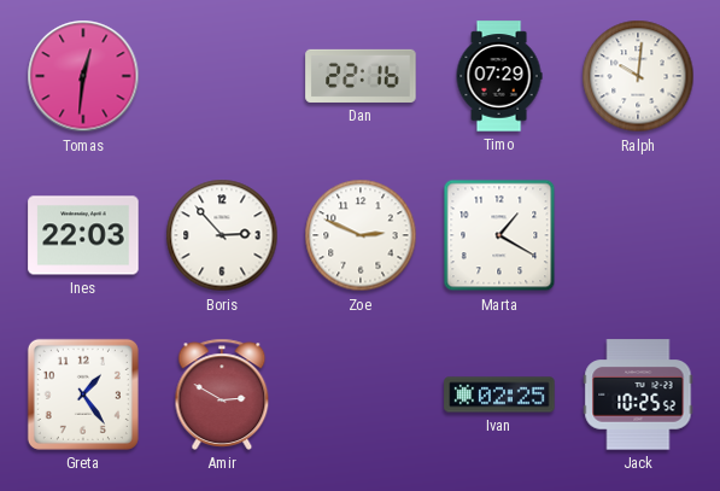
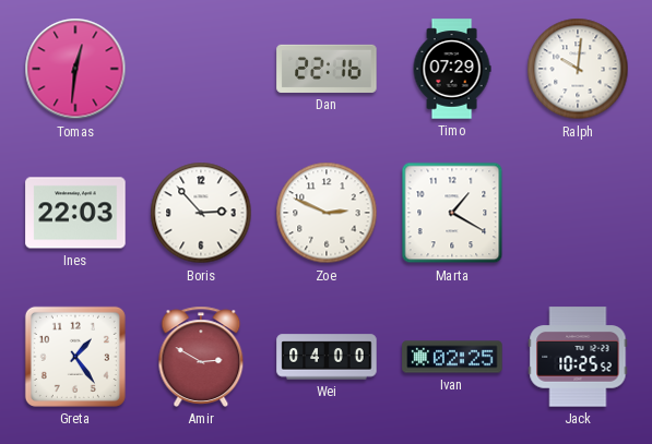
Wei: none -> 04:00 (327, 357)
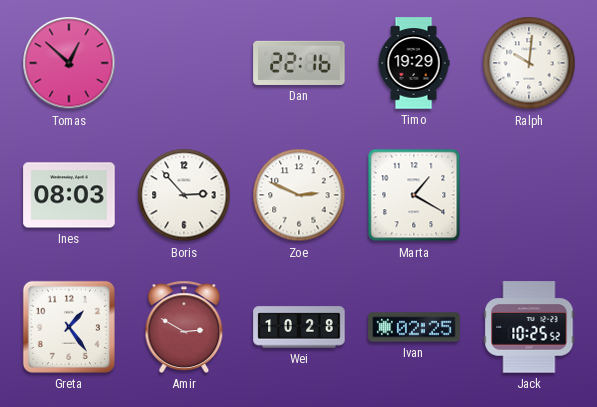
Tomas: 12:31 -> 12:52 (69, 63)
Timo: 07:29 -> 19:29 (414, 63)
Ines: 22:03 -> 08:03 (69, 195)
Wei: 04:00 -> 10:28 (299, 327)
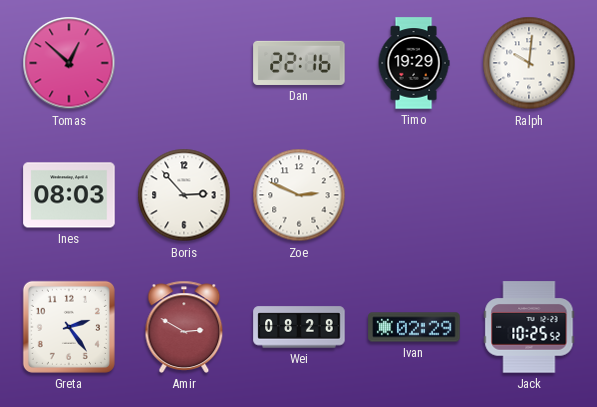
Marta: 1:20 -> none (414, 195)
Greta: 1:24 -> 2:24 (69, 327)
Wei: 10:28 -> 08:28 (299, 327)
Ivan: 02:25 -> 02:29 (414, 327)
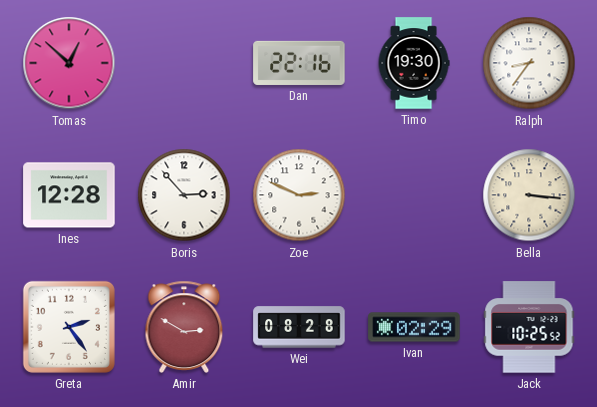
Timo: 19:29 -> 19:30 (414, 63)
Ralph: 10:01 -> 8:36 (529, 63)
Ines: 08:03 -> 12:28 (69, 195)
Bella: none -> 3:16 (529, 195)
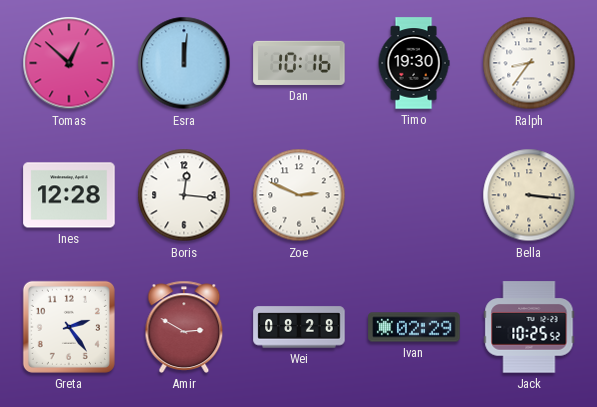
Esra: none -> 12:01 (184, 63)
Dan: 22:16 -> 10:16 (299, 63)
Boris: 2:53 -> 12:16 (184, 195)
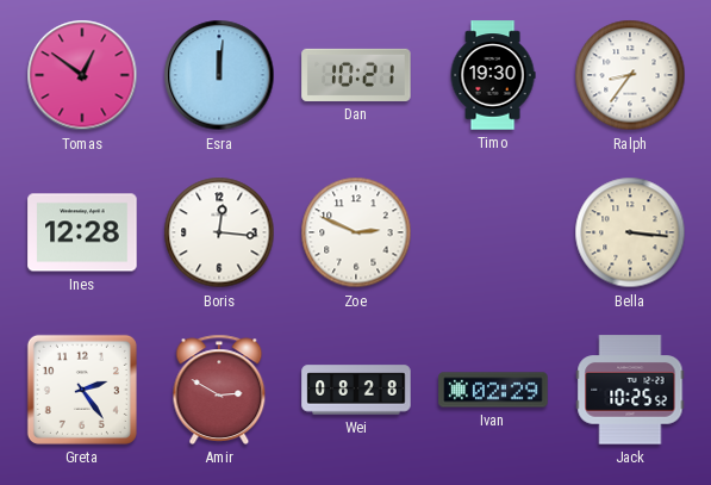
Tomas: 12:52 -> 12:51 (82, 75)
Dan: 10:16 -> 10:21 (356, 75)
